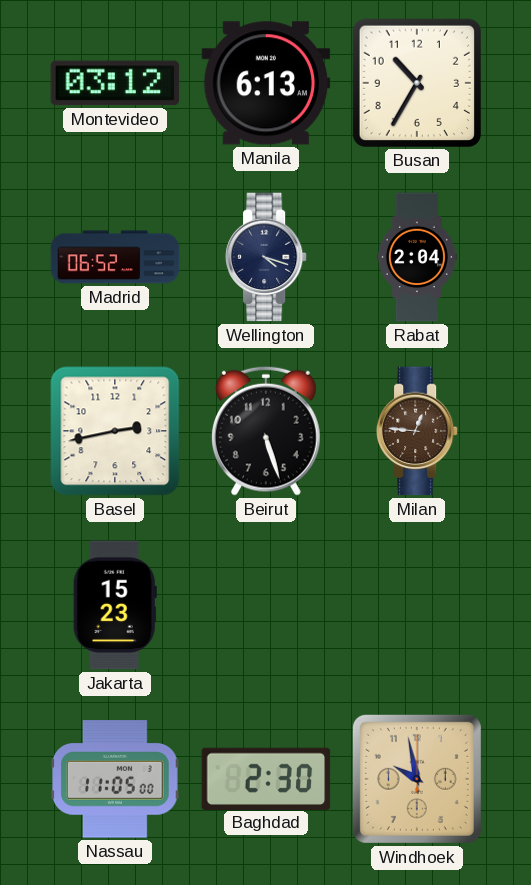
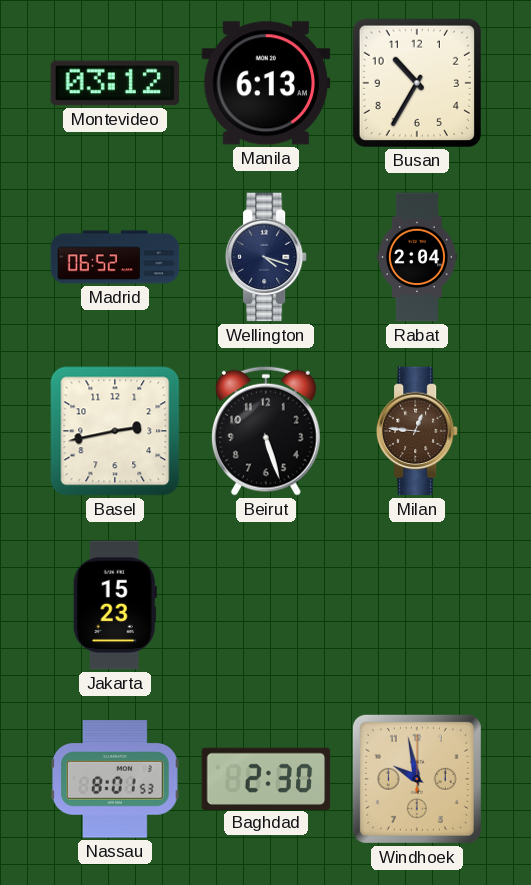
Nassau: 11:05 -> 8:01 (116, 779)
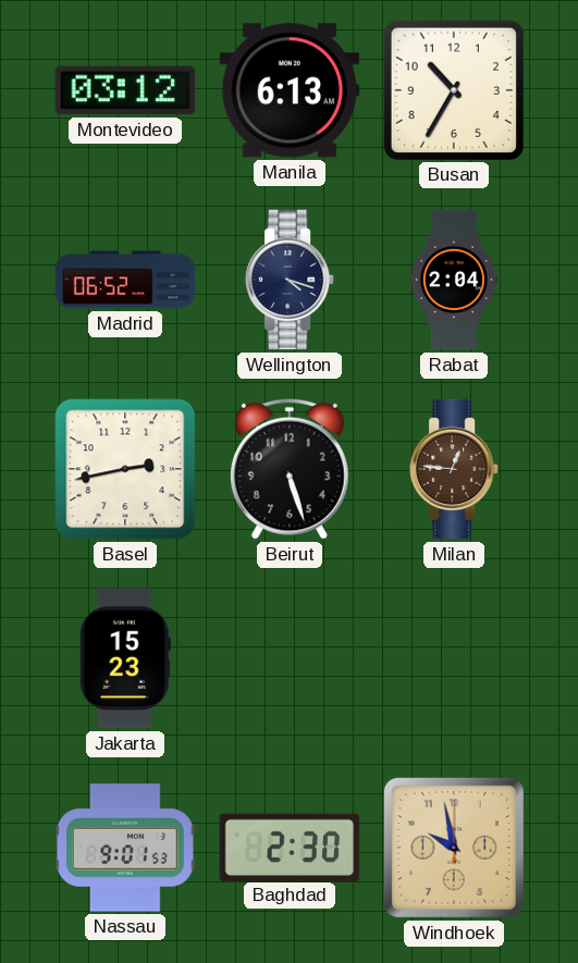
Nassau: 8:01 -> 9:01 (126, 848)
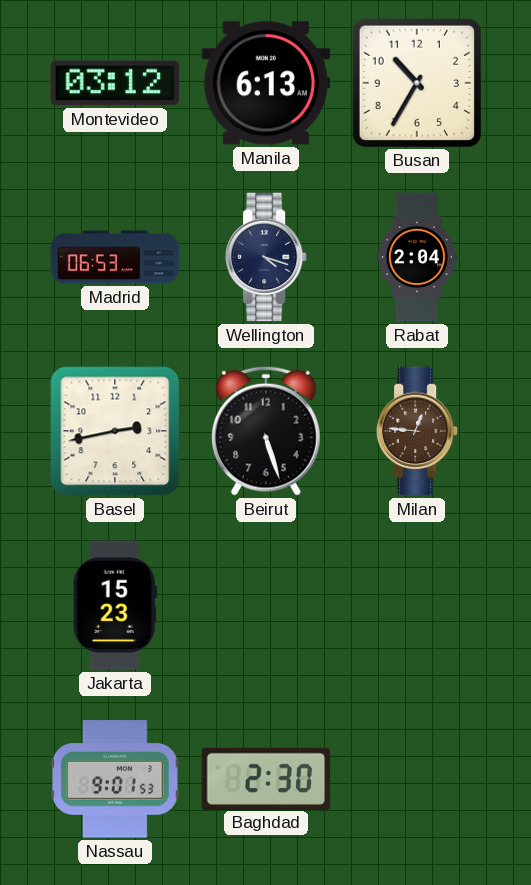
Madrid: 06:52 -> 06:53 (115, 257)
Windhoek: 9:58 -> none (454, 848)
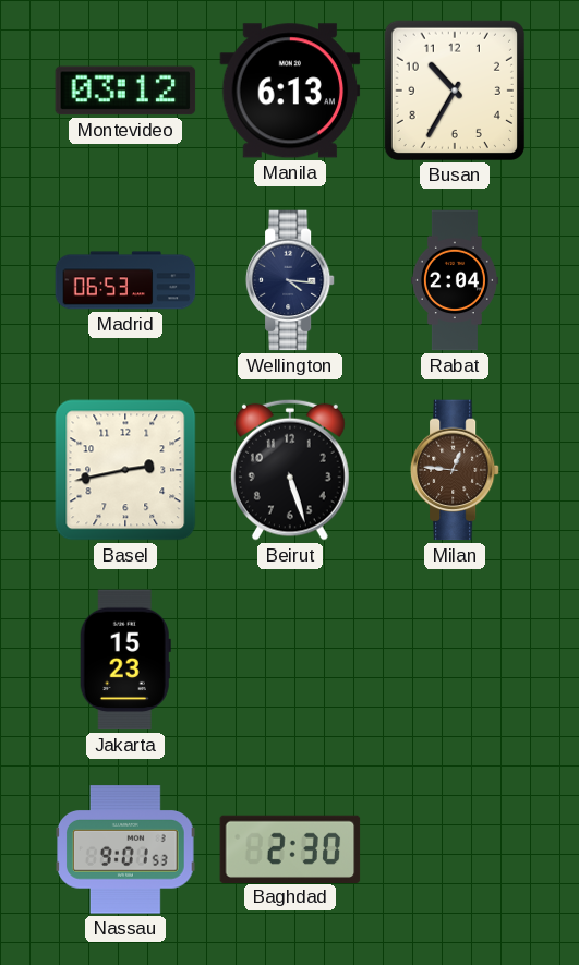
Wellington: 4:18 -> 4:16 (290, 280)
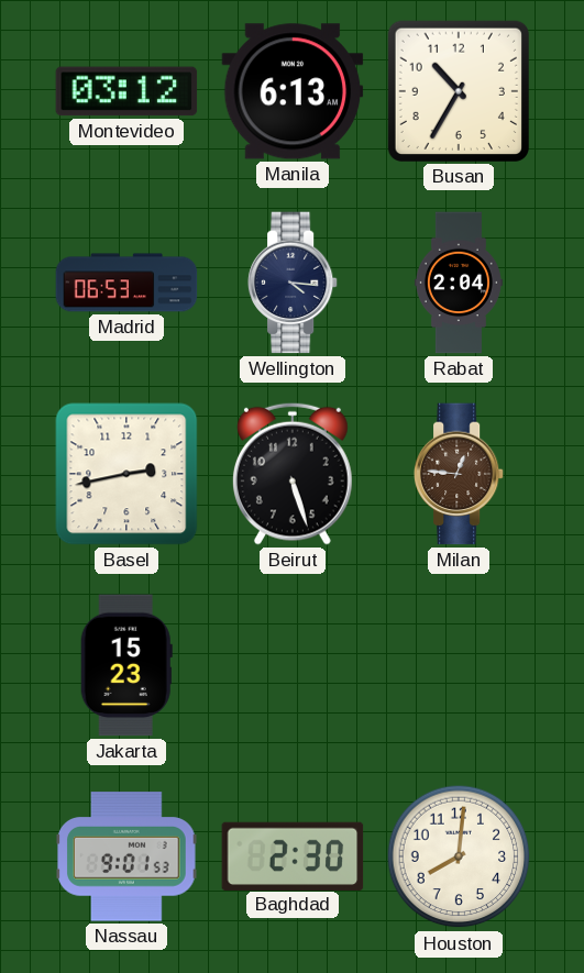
Houston: none -> 8:01 (459, 856)
